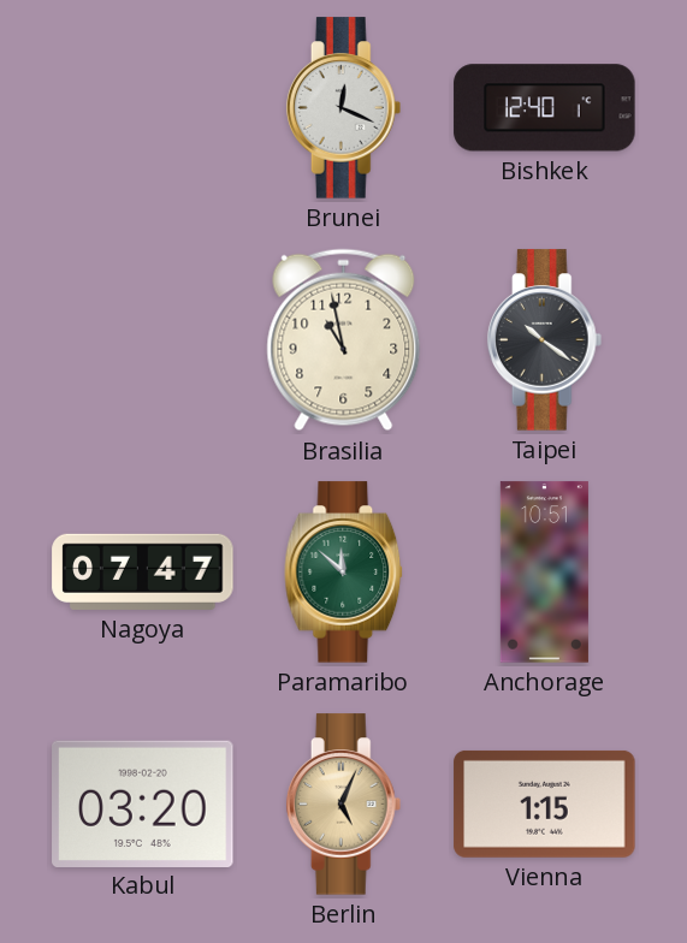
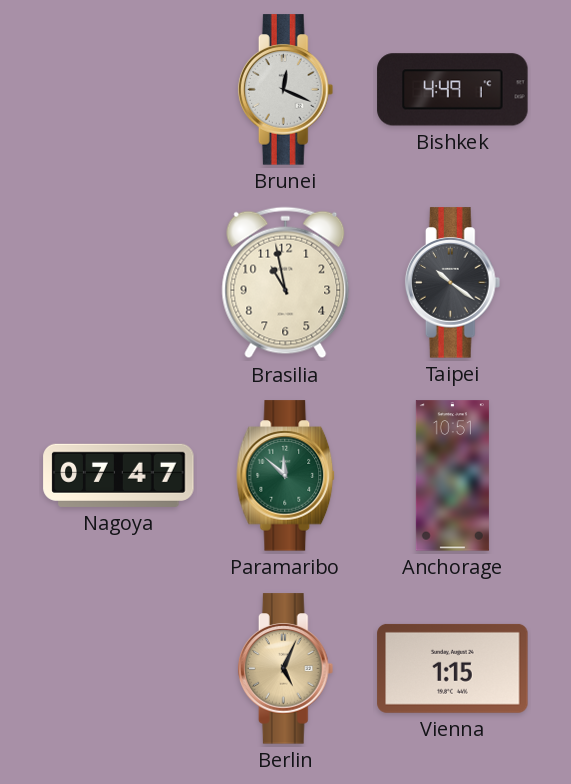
Bishkek: 12:40 -> 4:49 (453, 90)
Kabul: 03:20 -> none (143, 803)
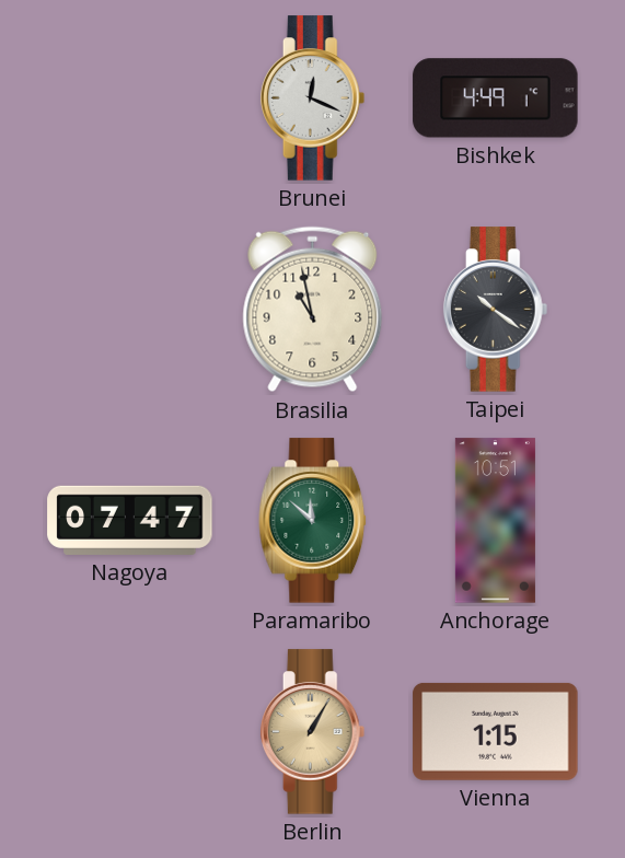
Berlin: 5:04 -> 1:05 (313, 732)
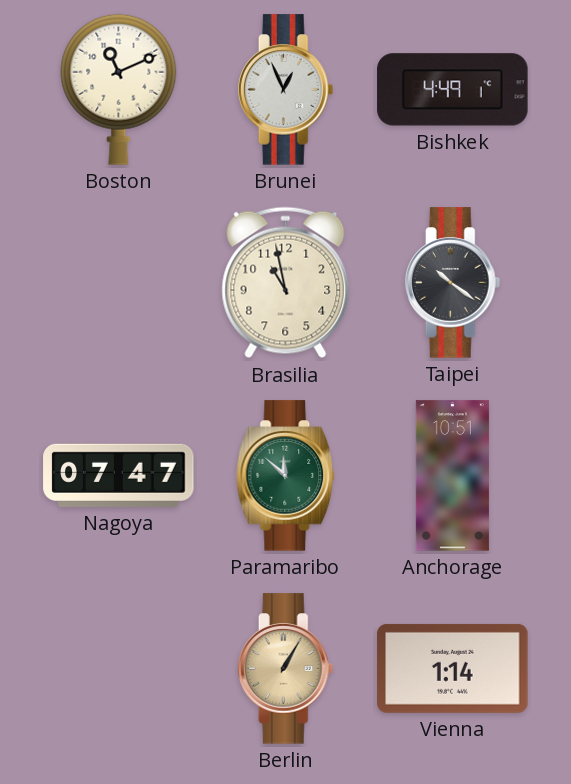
Boston: none -> 11:11 (119, 89)
Brunei: 12:19 -> 12:56 (286, 90)
Vienna: 1:15 -> 1:14 (453, 668)
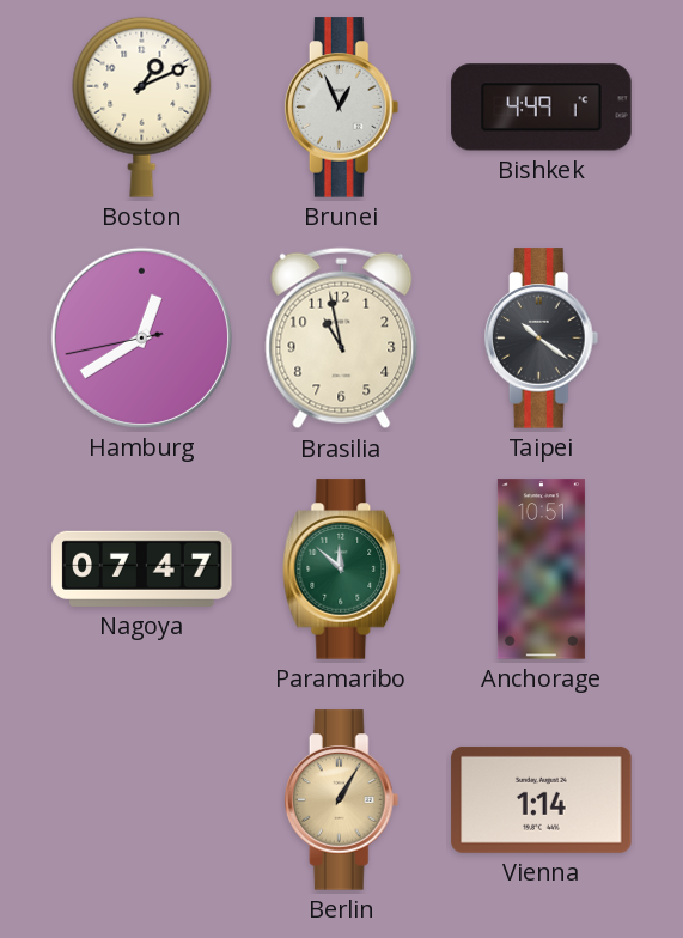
Boston: 11:11 -> 1:11 (142, 106)
Hamburg: none -> 12:39 (141, 337)
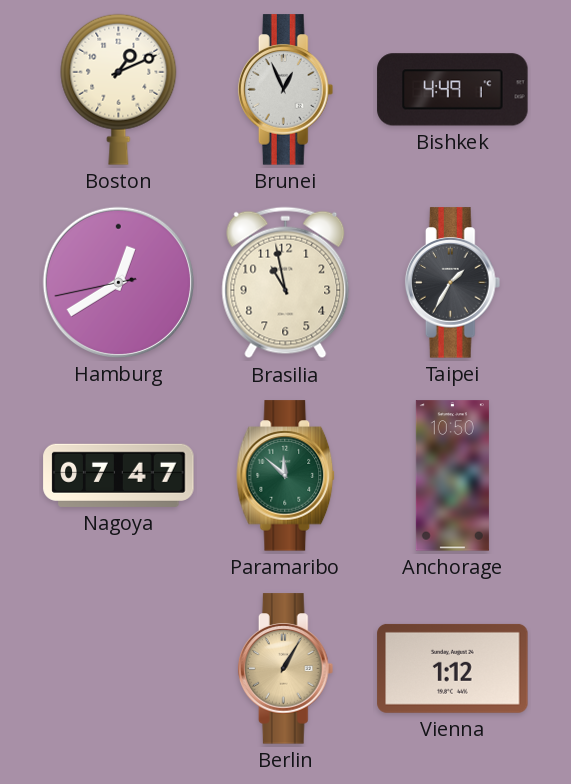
Taipei: 10:21 -> 1:35 (453, 283)
Anchorage: 10:51 -> 10:50 (452, 476)
Vienna: 1:14 -> 1:12 (453, 668)
